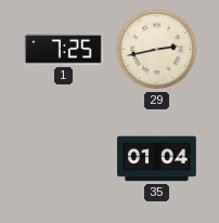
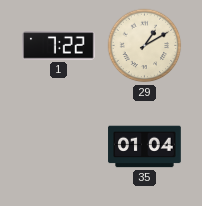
1: 7:25 -> 7:22 (59, 46)
29: 2:43 -> 1:10 (145, 46)
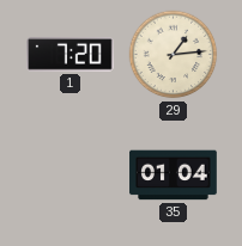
1: 7:22 -> 7:20 (71, 55)
29: 1:10 -> 1:14 (174, 55)
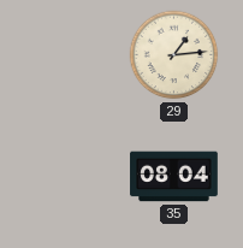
1: 7:20 -> none (71, 55)
35: 01:04 -> 08:04 (174, 177)
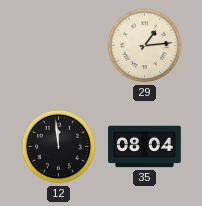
12: none -> 11:59 (59, 147)
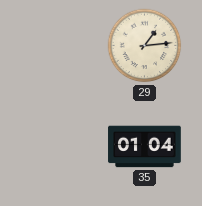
12: 11:59 -> none (59, 147)
35: 08:04 -> 01:04 (145, 147)
